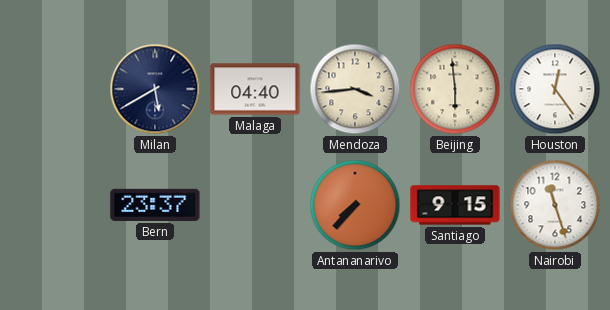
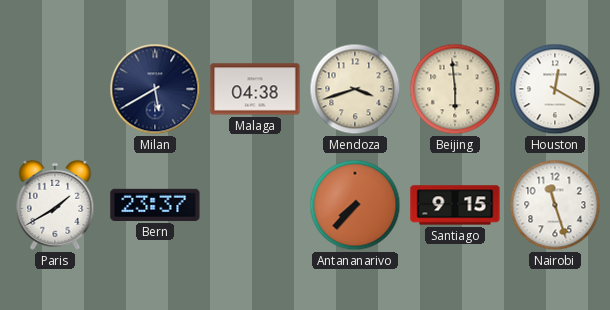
Malaga: 04:40 -> 04:38 (255, 89)
Mendoza: 3:44 -> 3:42 (355, 89)
Houston: 12:24 -> 12:20 (555, 89)
Paris: none -> 1:40 (55, 205)
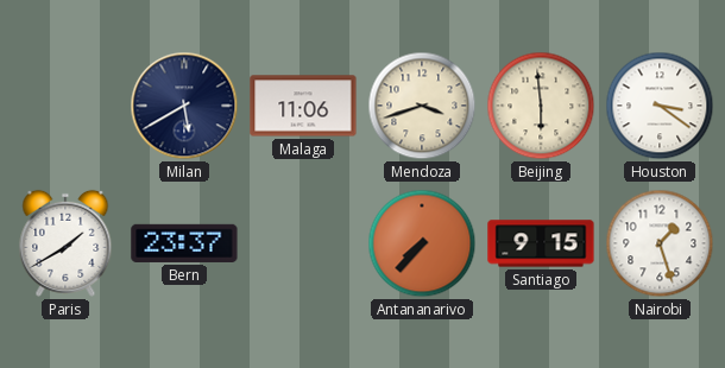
Malaga: 04:38 -> 11:06 (303, 106)
Houston: 12:20 -> 3:21 (660, 106)
Nairobi: 11:27 -> 1:27 (660, 243)
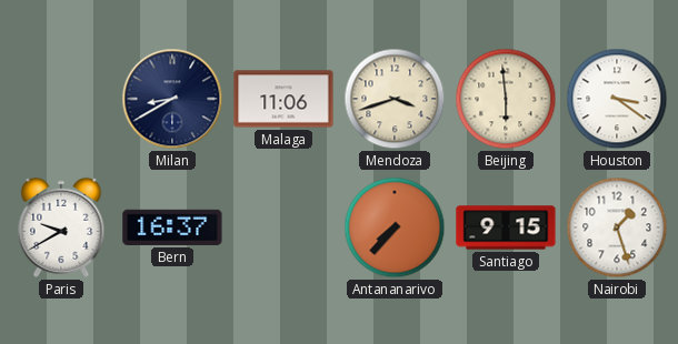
Milan: 5:40 -> 8:40 (172, 99)
Paris: 1:40 -> 9:40 (61, 227)
Bern: 23:37 -> 16:37 (172, 227)
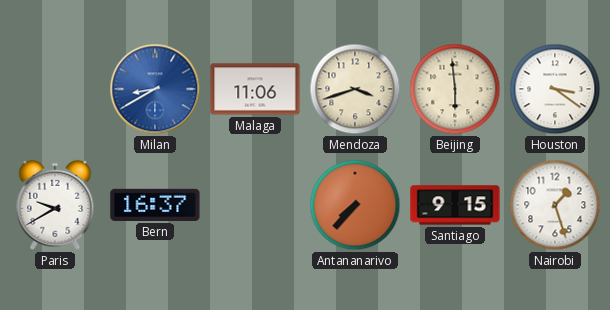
Milan dial: navy -> blue (155, 89)
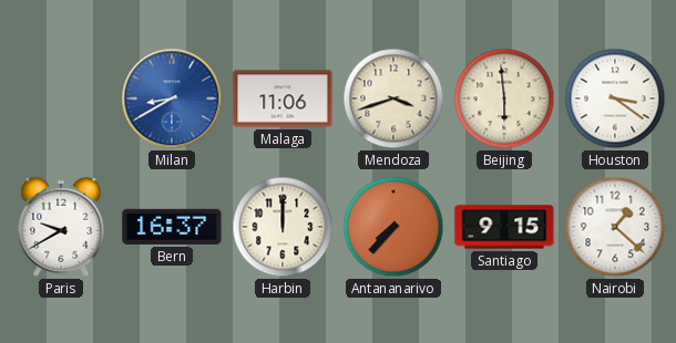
Harbin: none -> 12:00 (283, 227)
Nairobi: 1:27 -> 1:22 (615, 227)
